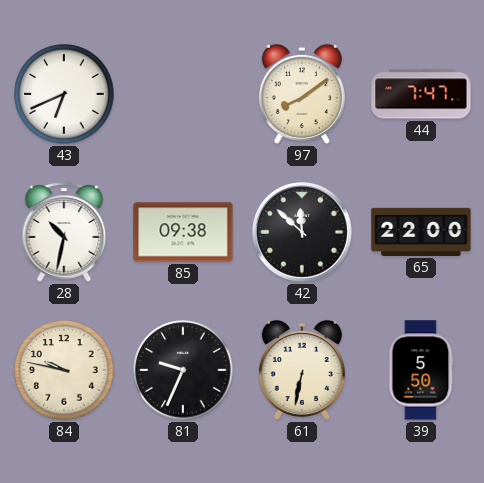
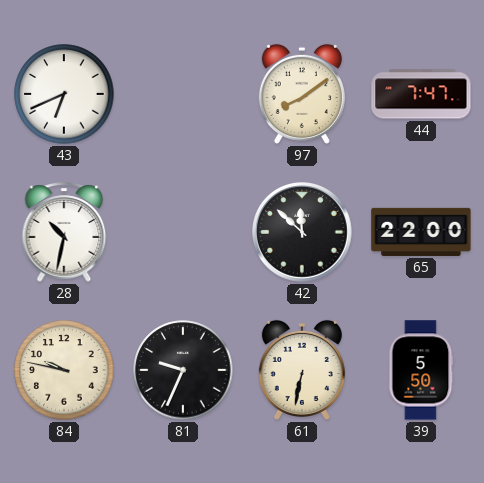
85: 09:38 -> none (183, 232)
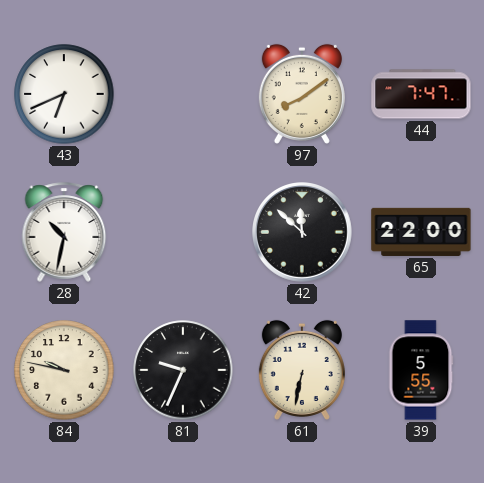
39: 5:50 -> 5:55 (421, 370)
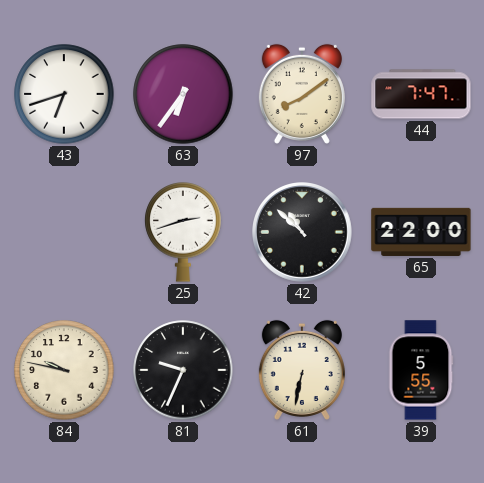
43: 6:41 -> 6:42 (64, 94)
63: none -> 6:36 (183, 94)
28: 10:32 -> none (64, 232)
25: none -> 2:42 (183, 233)
42: 11:52 -> 10:52 (303, 233)
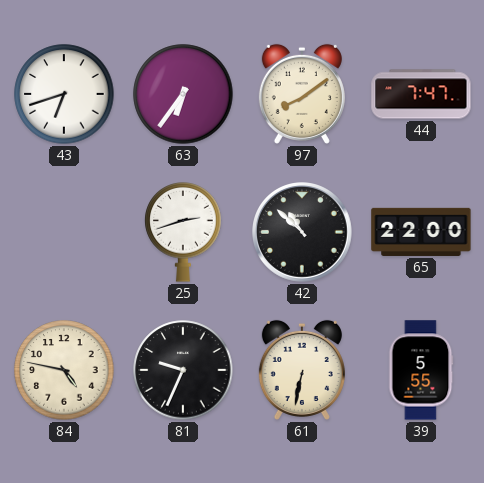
84: 9:47 -> 4:47 (64, 370)
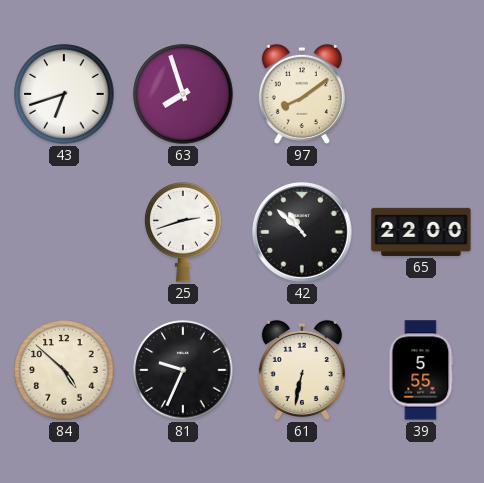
63: 6:36 -> 7:57 (183, 94)
44: 7:47 -> none (421, 94)
84: 4:47 -> 4:52 (64, 370)
